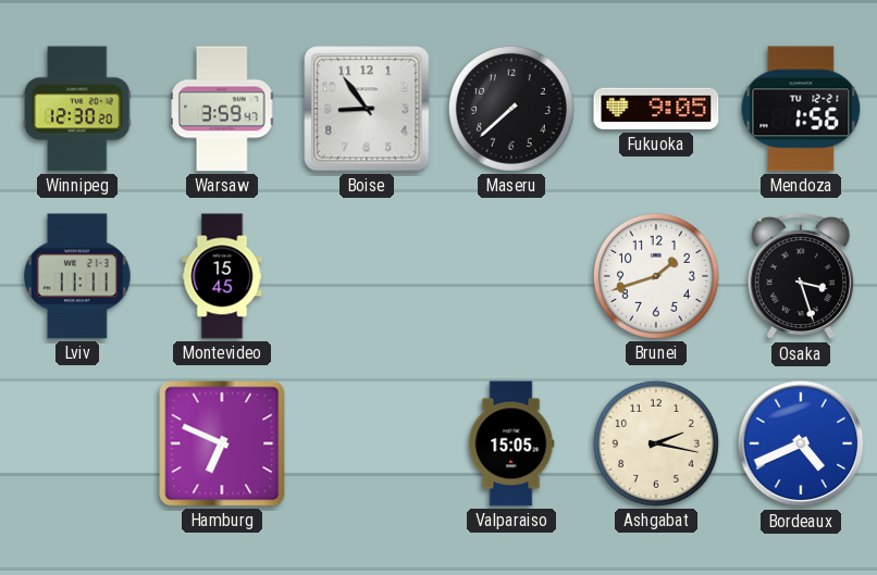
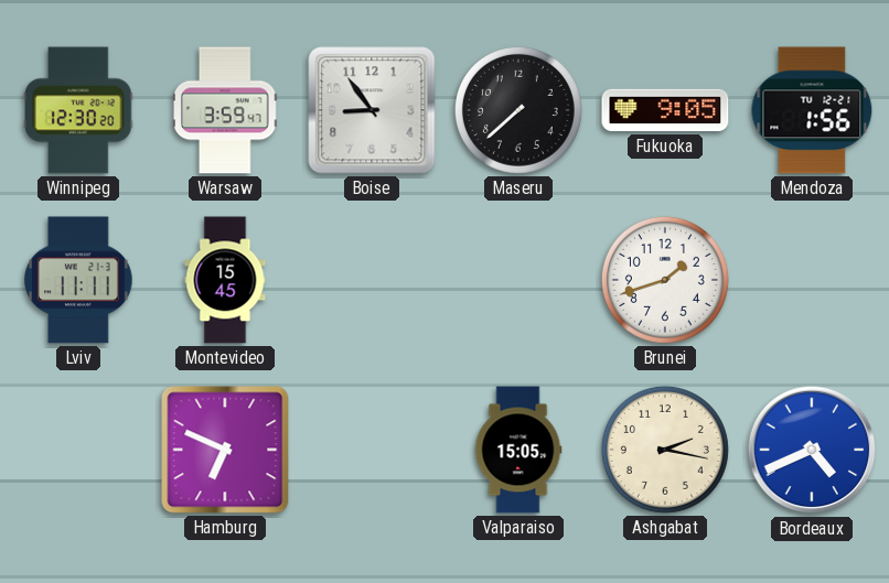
Osaka: 3:27 -> none (801, 276)
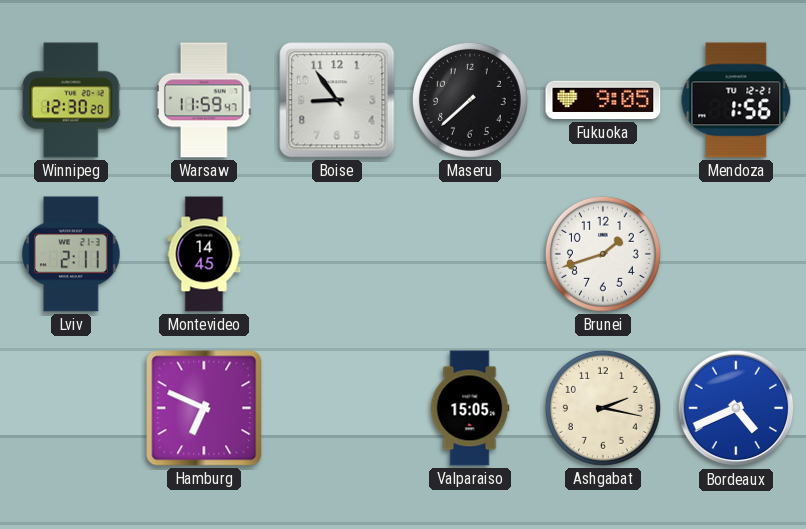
Warsaw: 3:59 -> 11:59 (205, 100)
Lviv: 11:11 -> 2:11 (72, 254)
Montevideo: 15:45 -> 14:45 (204, 254)
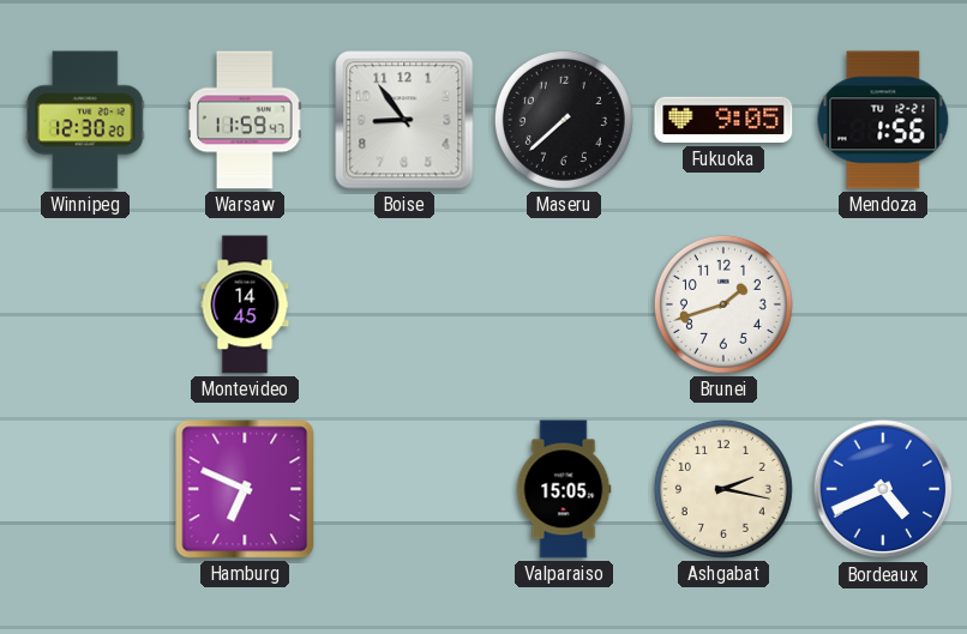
Lviv: 2:11 -> none (72, 254)
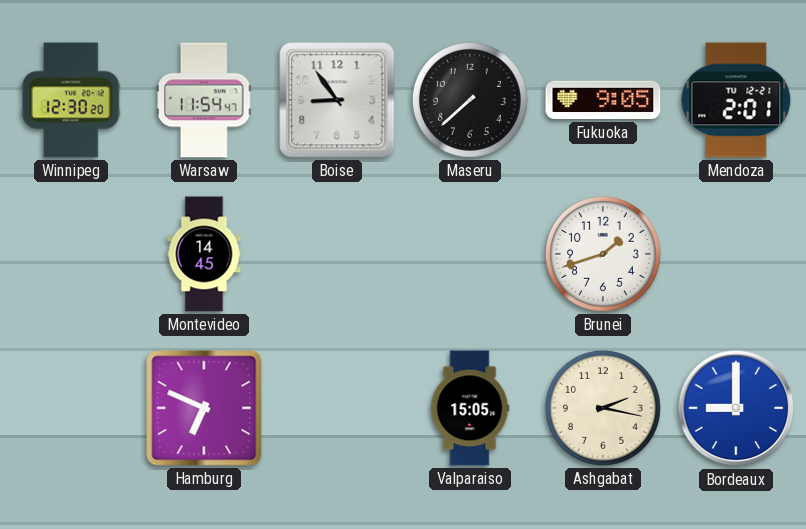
Warsaw: 11:59 -> 11:54 (205, 100)
Mendoza: 1:56 -> 2:01 (736, 100)
Bordeaux: 4:41 -> 9:00 (736, 408)
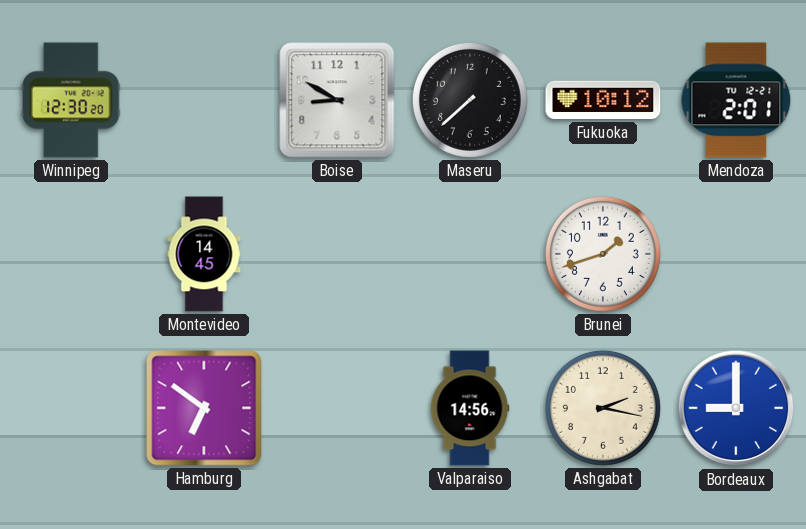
Warsaw: 11:54 -> none (205, 100)
Boise: 8:54 -> 8:50 (337, 100)
Fukuoka: 9:05 -> 10:12 (603, 100)
Hamburg: 6:49 -> 6:51 (204, 408)
Valparaiso: 15:05 -> 14:56 (470, 408)
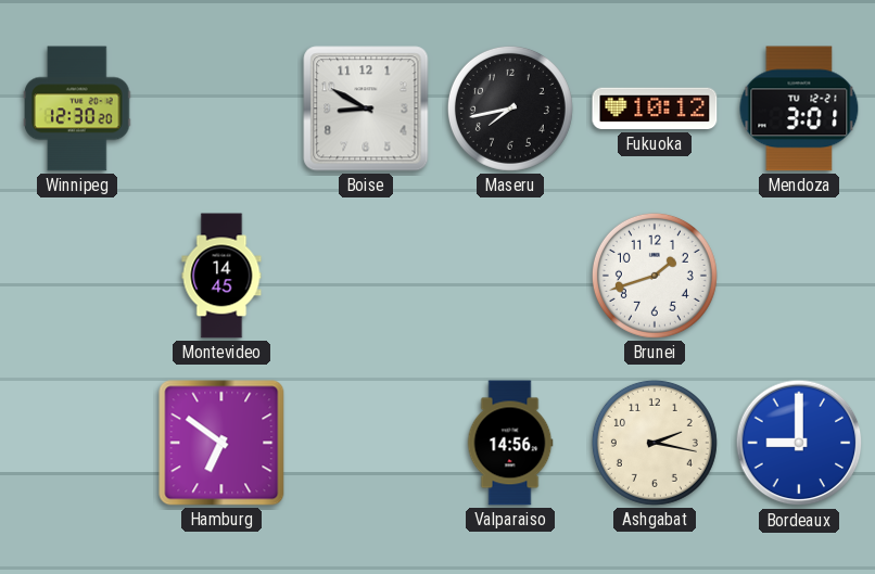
Maseru: 7:38 -> 7:43 (510, 109)
Mendoza: 2:01 -> 3:01 (799, 109)
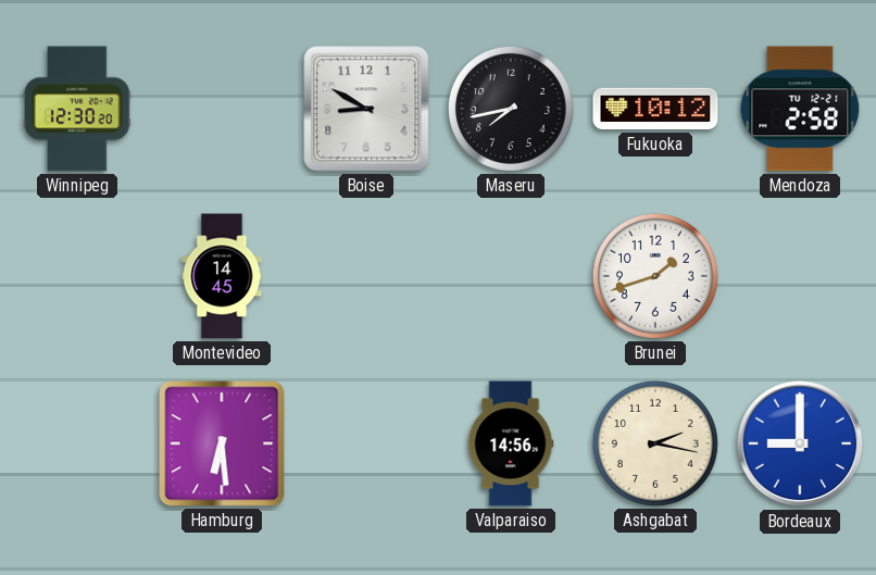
Mendoza: 3:01 -> 2:58 (800, 109)
Hamburg: 6:51 -> 6:29 (222, 443)
